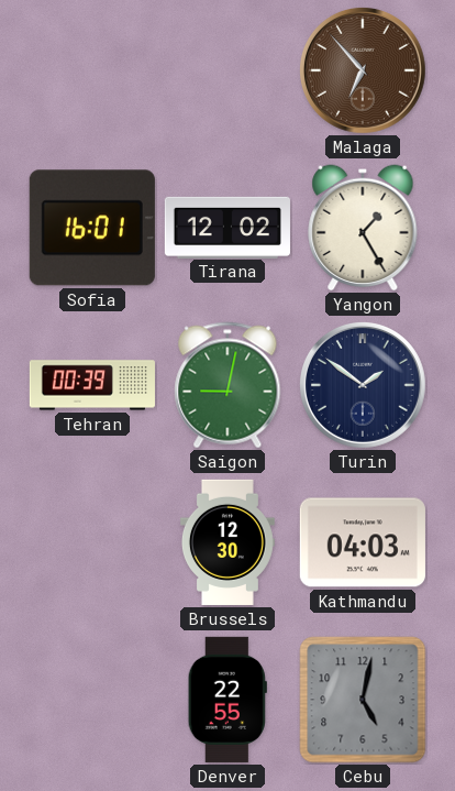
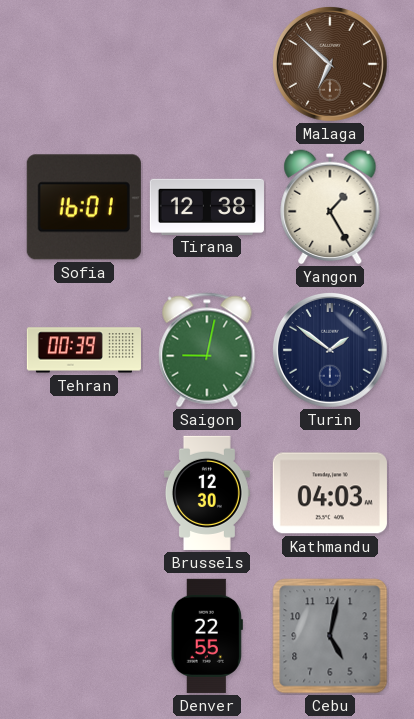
Malaga: 6:53 -> 6:52 (330, 64)
Tirana: 12:02 -> 12:38 (207, 206)
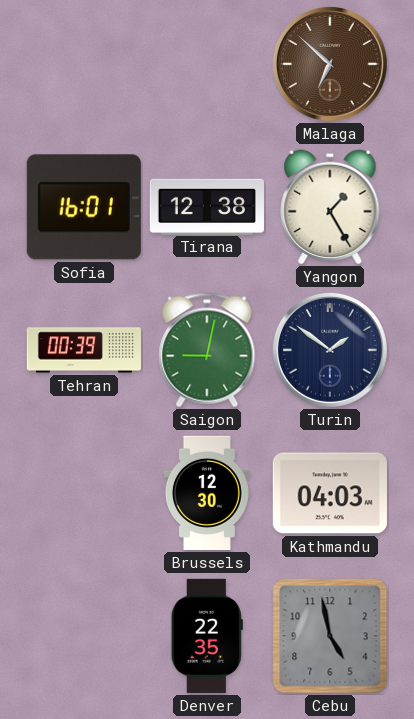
Denver: 22:55 -> 22:35 (207, 636)
Cebu: 5:02 -> 4:58 (330, 636)
